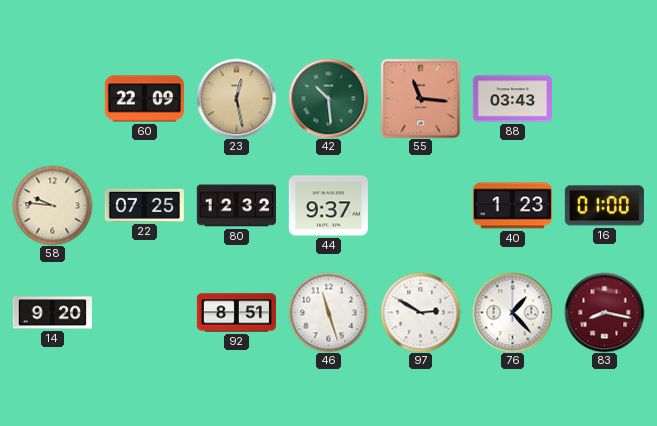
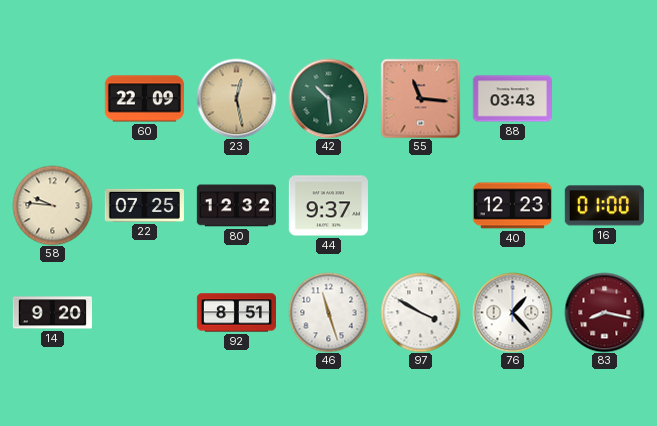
40: 1:23 -> 12:23 (512, 206)
97: 2:50 -> 3:50 (420, 312)
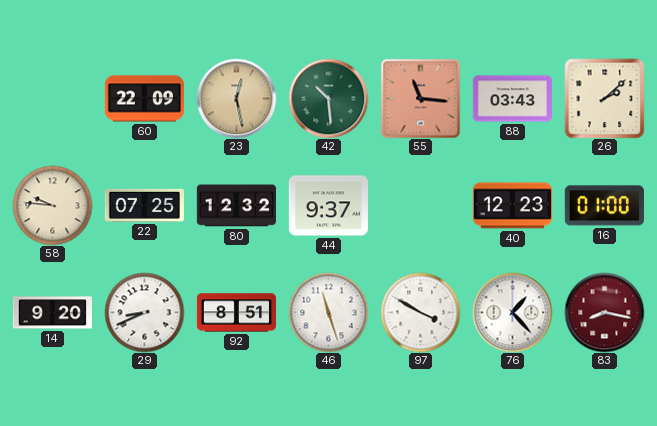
26: none -> 2:08 (604, 98)
29: none -> 8:41 (144, 312)
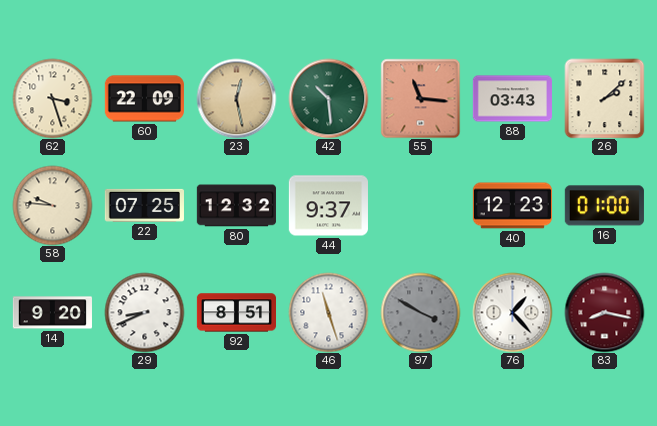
62: none -> 3:27 (52, 98)
97 dial: white -> grey (420, 312)
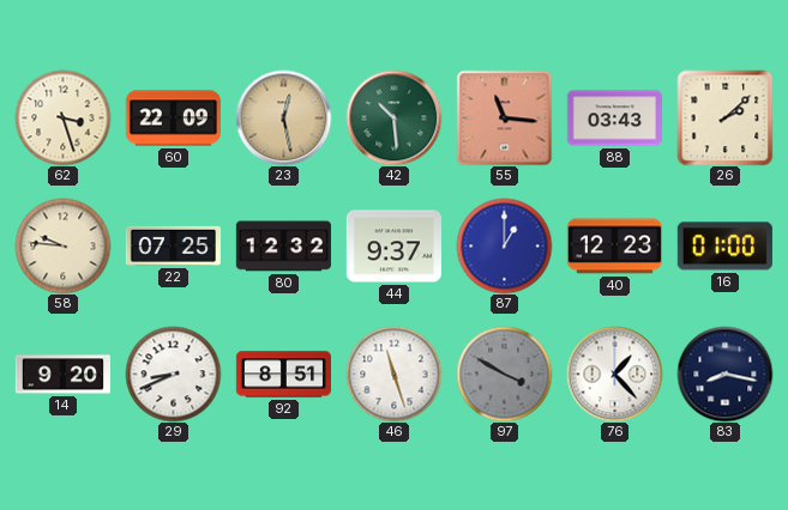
87: none -> 1:00 (504, 245)
83 dial: burgundy -> navy (724, 374)
